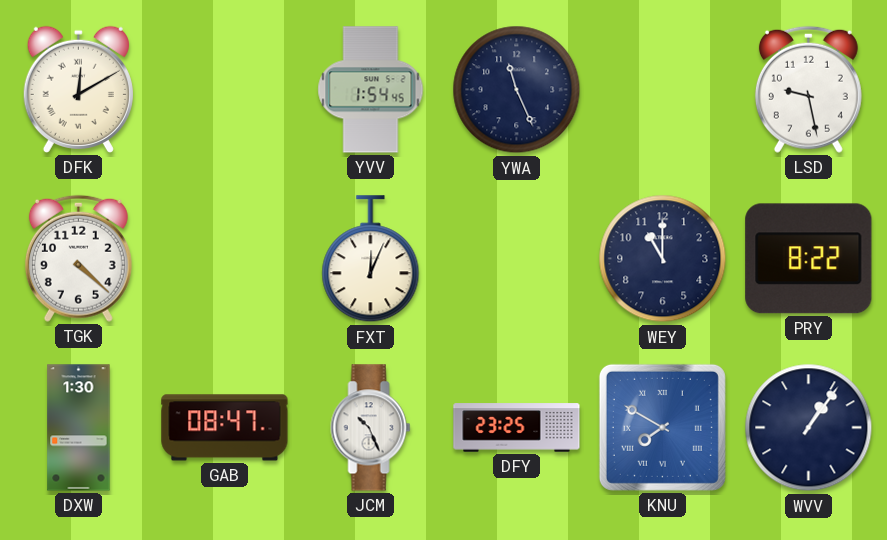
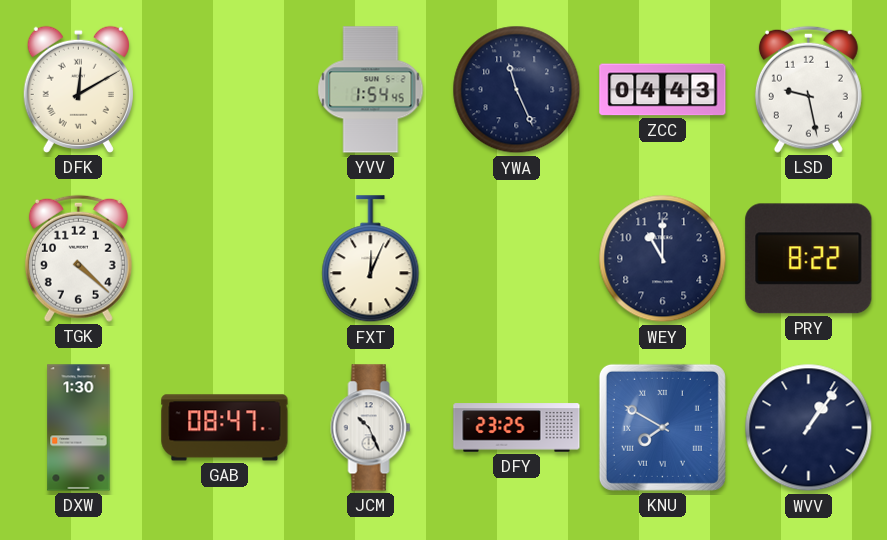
ZCC: none -> 04:43 (663, 90)
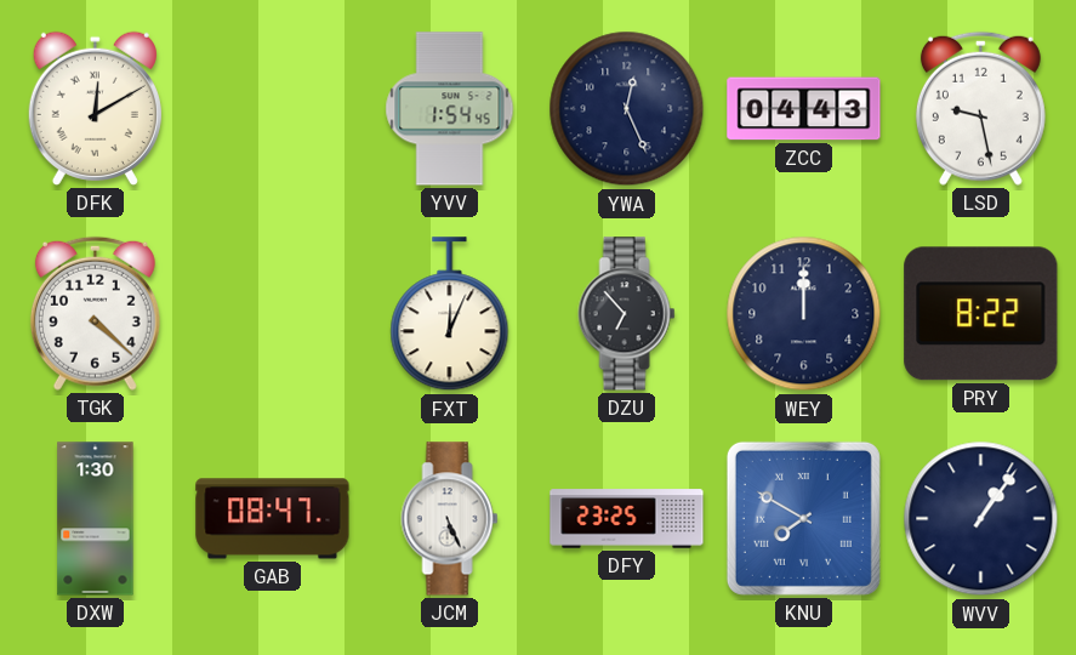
YWA: 11:26 -> 12:26 (627, 109)
DZU: none -> 6:53 (627, 314)
WEY: 11:00 -> 12:00 (804, 314)
JCM: 10:26 -> 5:26 (450, 519)
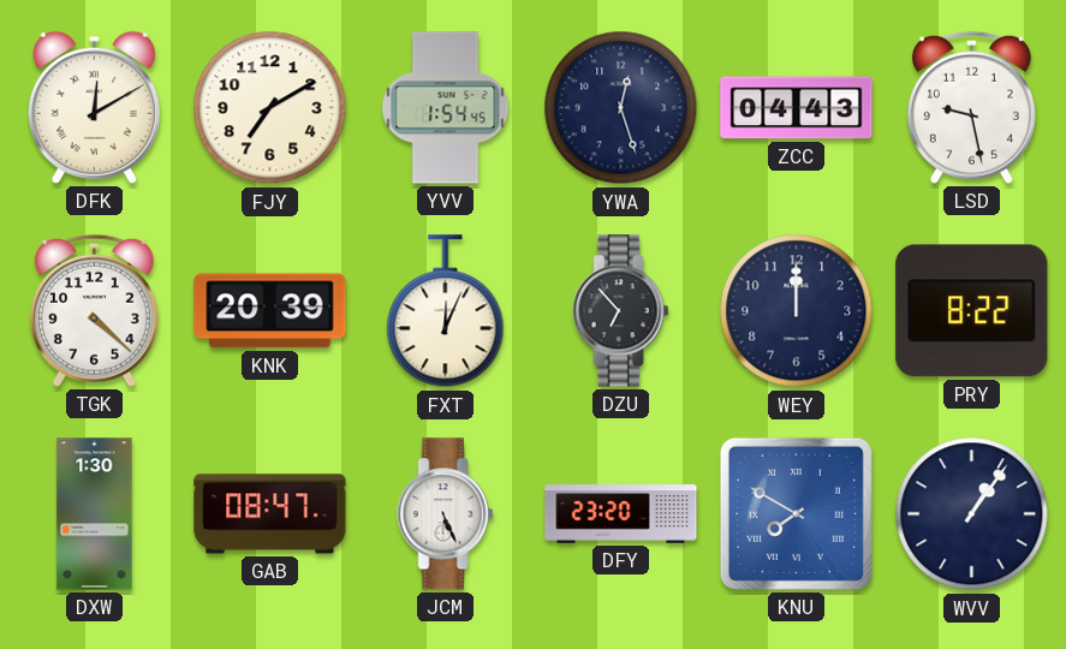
FJY: none -> 7:10 (270, 108)
YWA: 12:26 -> 12:27 (621, 108)
KNK: none -> 20:39 (270, 311)
DFY: 23:25 -> 23:20 (621, 514)
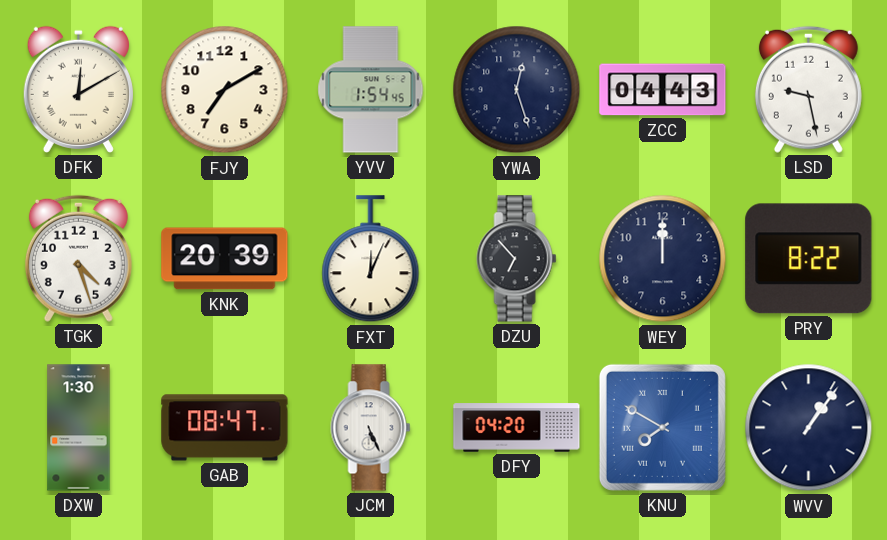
TGK: 4:22 -> 4:27 (78, 258)
DFY: 23:20 -> 04:20 (517, 428)
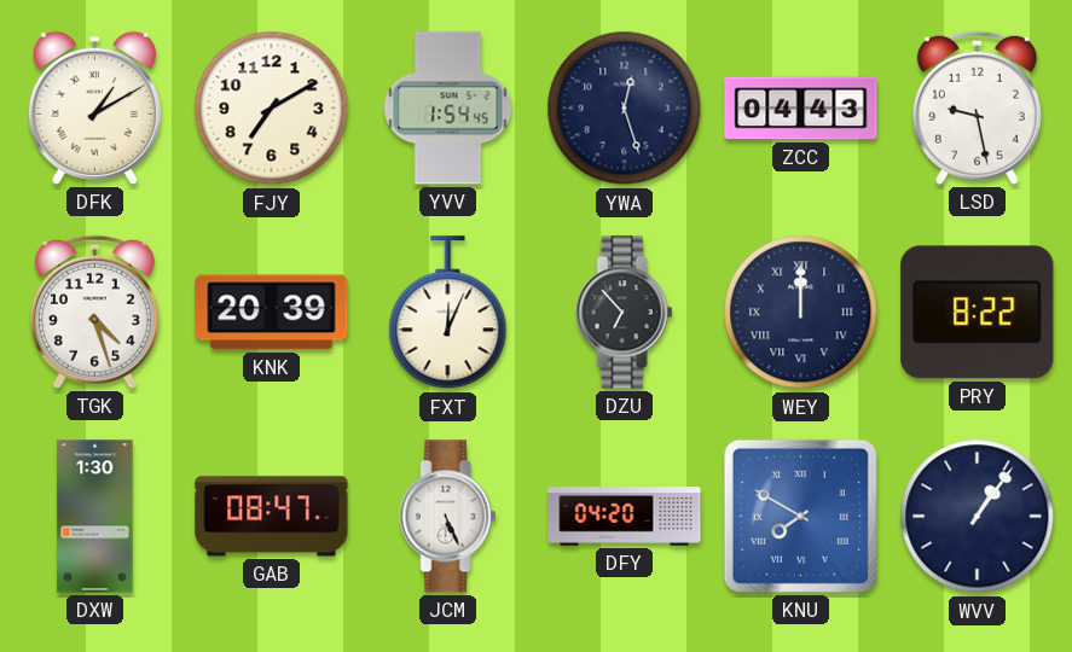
DFK: 12:10 -> 1:10 (94, 107)
WEY numerals: Arabic -> Roman (801, 313)
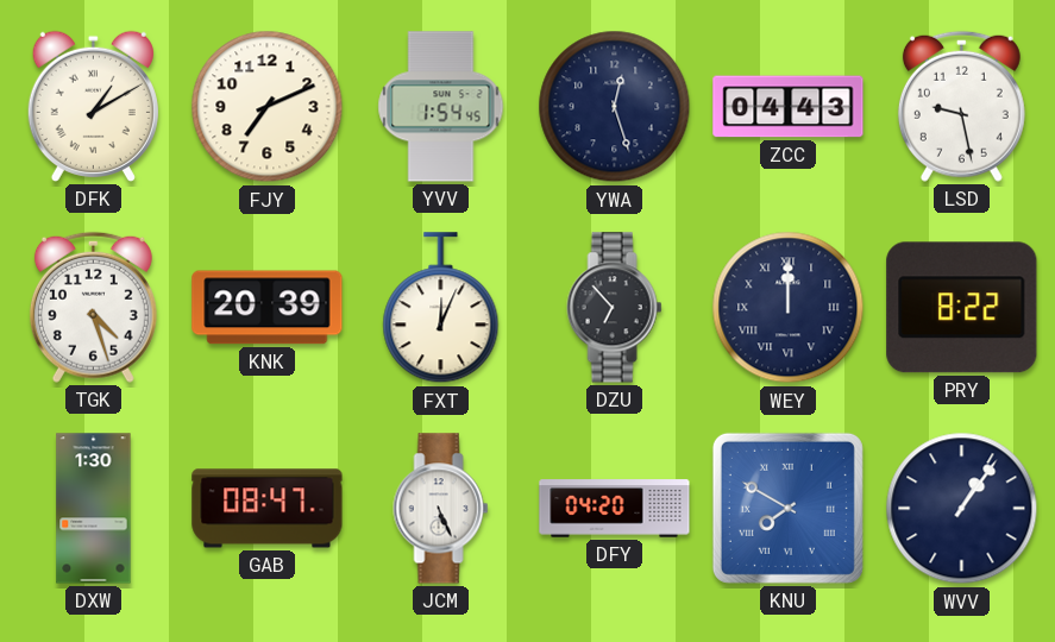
FJY: 7:10 -> 7:11 (268, 107)
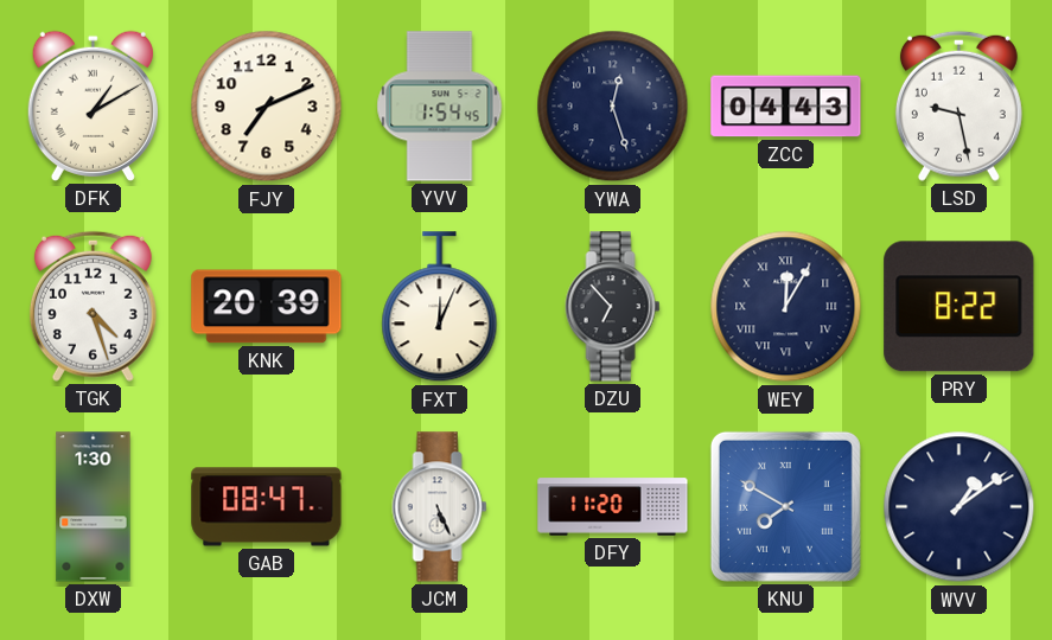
WEY: 12:00 -> 12:05 (786, 307)
DFY: 04:20 -> 11:20 (613, 507)
WVV: 1:06 -> 1:09 (959, 507)
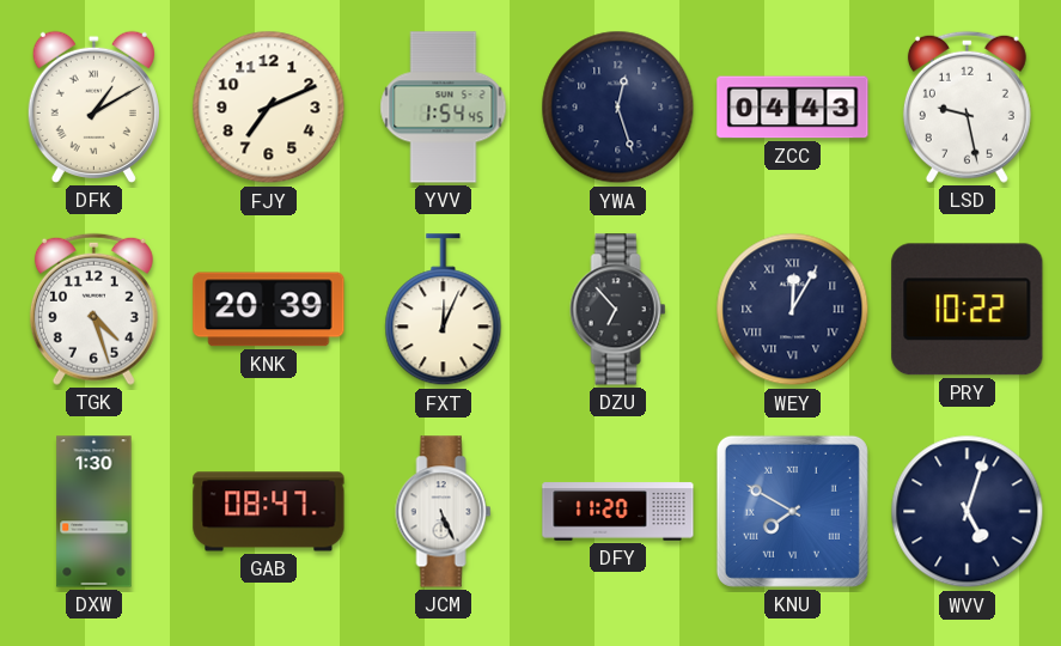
PRY: 8:22 -> 10:22 (968, 310)
WVV: 1:09 -> 5:03 (968, 512)
